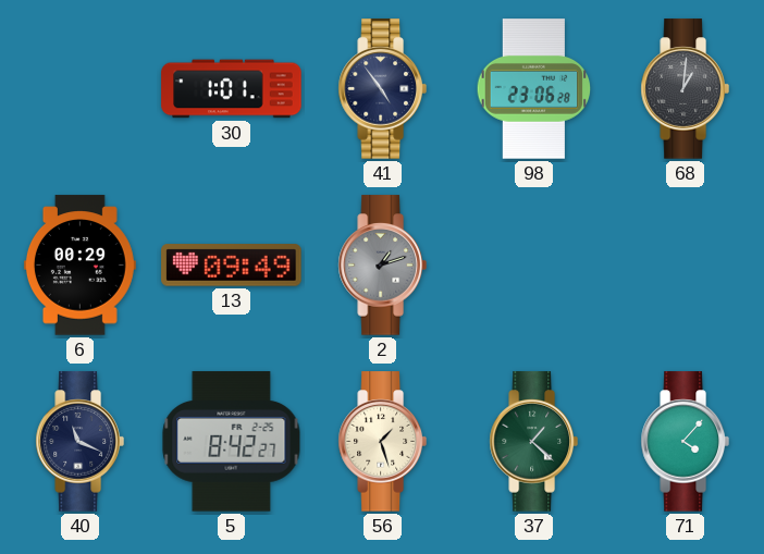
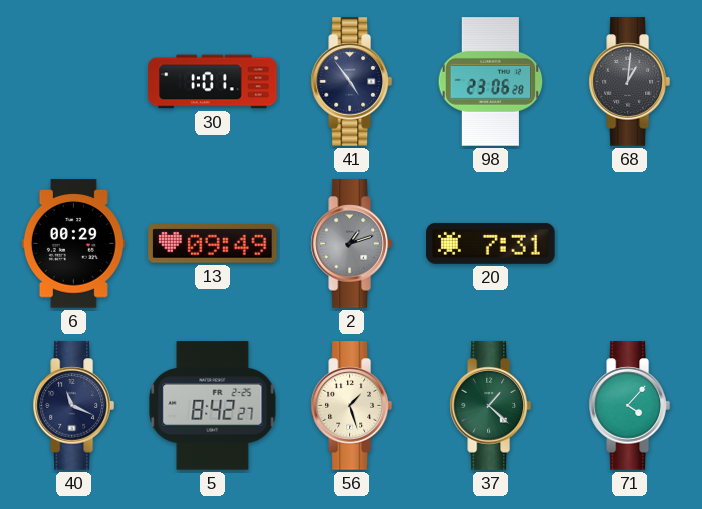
20: none -> 7:31 (491, 243)
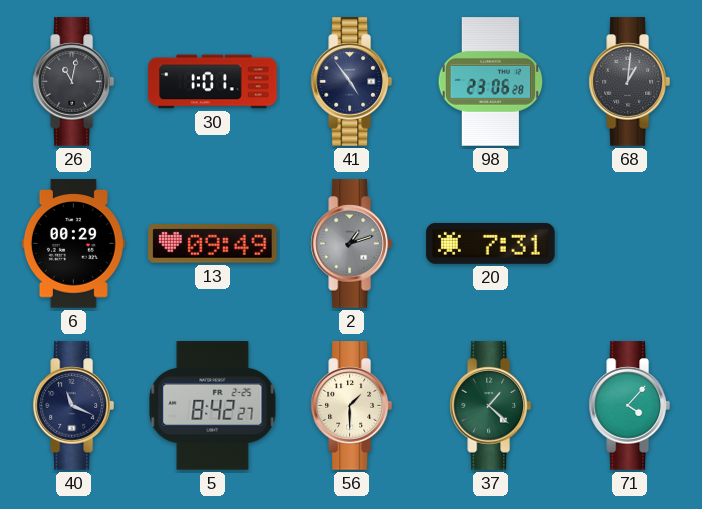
26: none -> 11:02 (73, 82)
56: 1:27 -> 1:30 (351, 406)
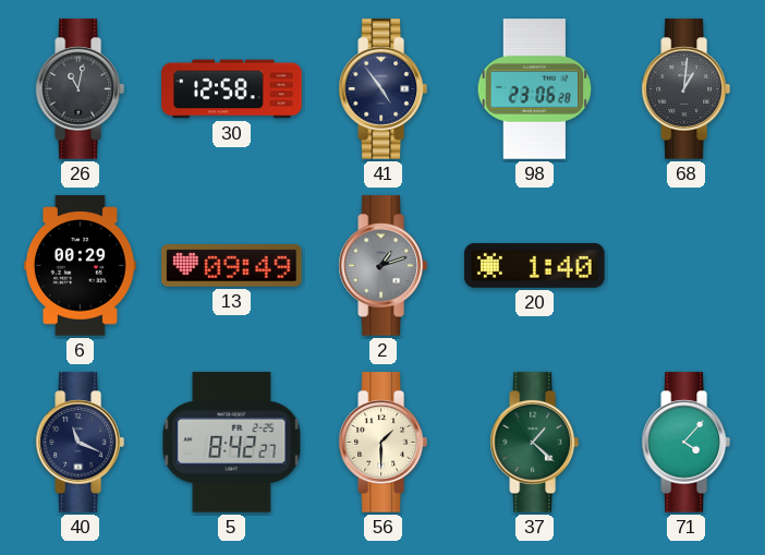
30: 1:01 -> 12:58 (232, 89)
20: 7:31 -> 1:40 (535, 265)
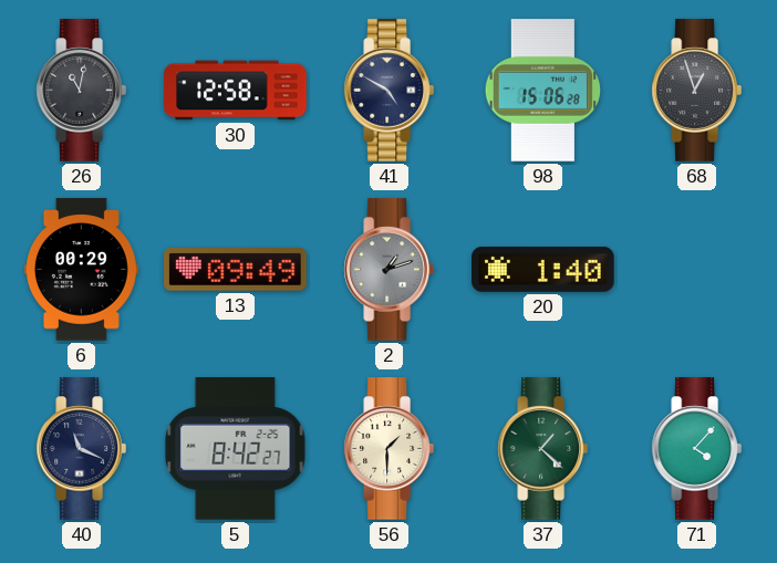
41: 4:54 -> 4:50 (388, 91)
98: 23:06 -> 15:06 (543, 91)
68: 1:01 -> 12:57 (696, 91)
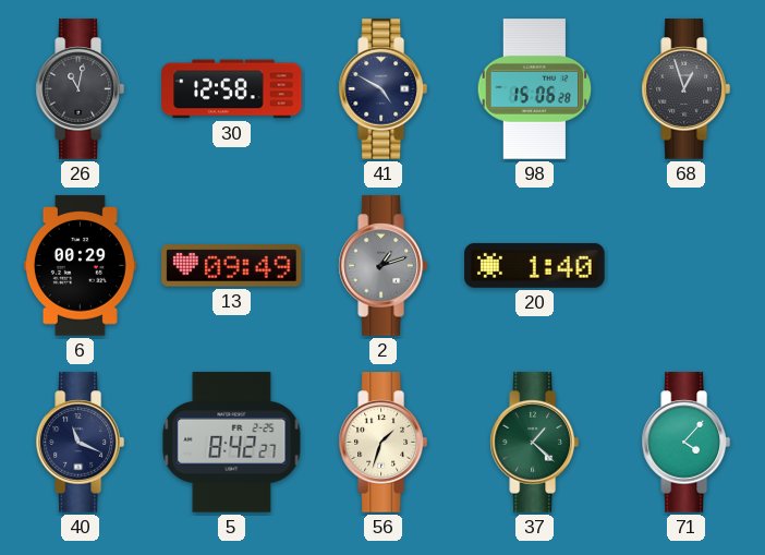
56: 1:30 -> 1:33 (382, 443)
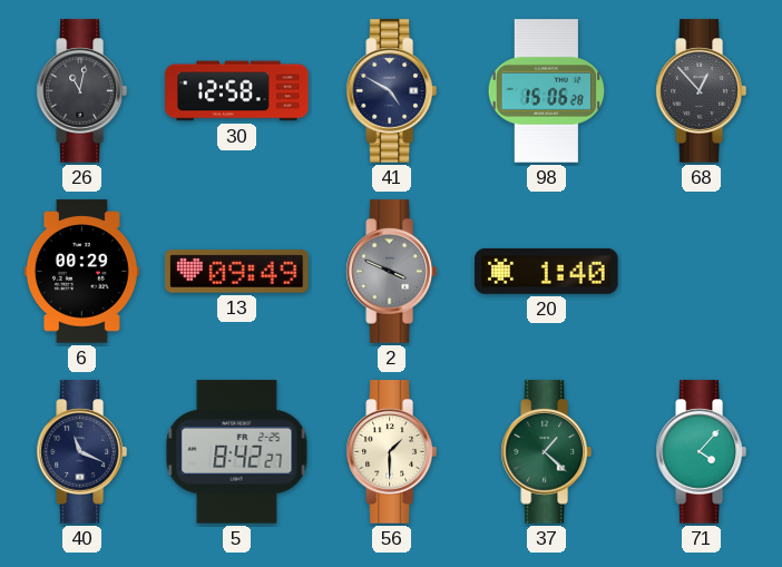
68: 12:57 -> 12:53 (701, 91)
2: 1:12 -> 3:49 (391, 272)
56: 1:33 -> 1:30 (391, 452)
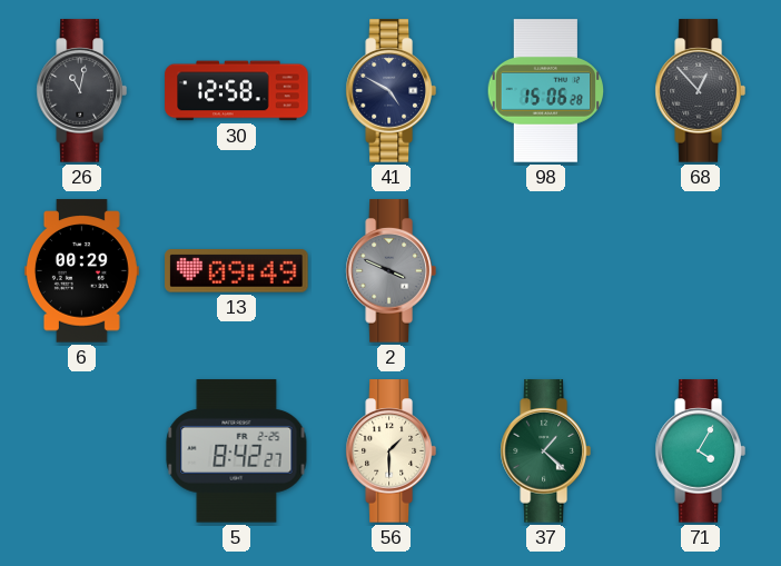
20: 1:40 -> none (547, 271)
40: 11:19 -> none (81, 452)
71: 4:07 -> 4:05 (700, 451)
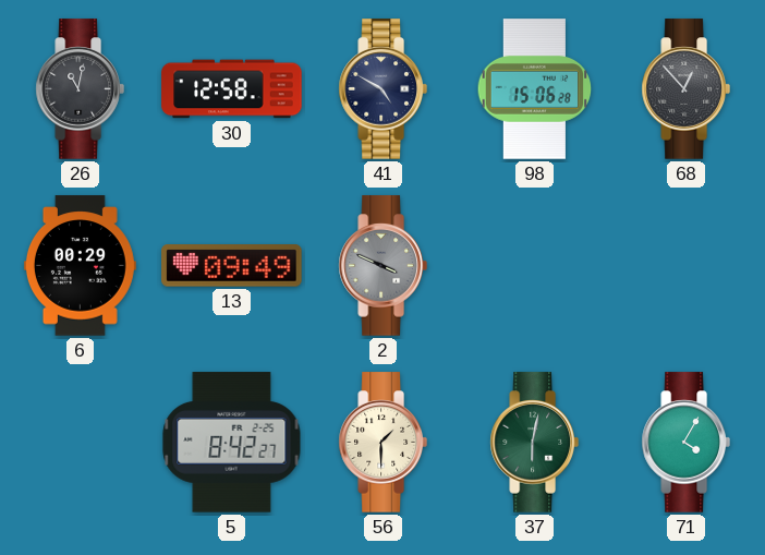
37: 1:22 -> 6:02 (534, 443)
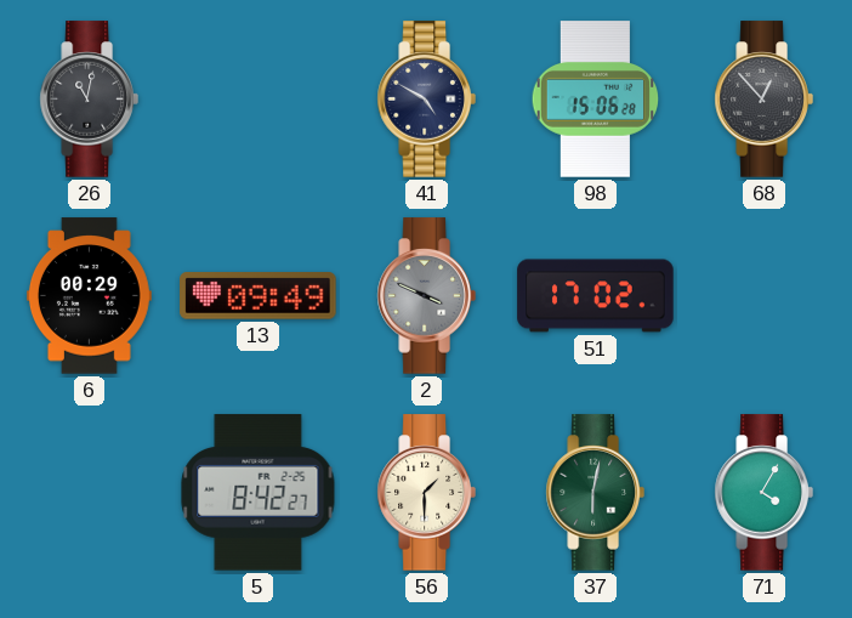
30: 12:58 -> none (232, 89)
51: none -> 17:02 (596, 296)
